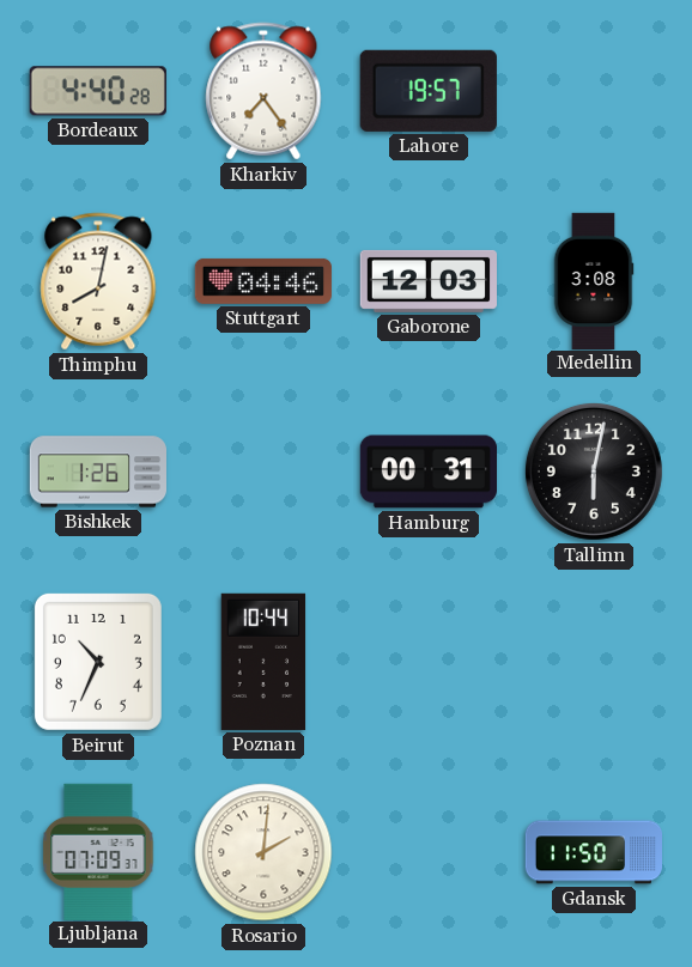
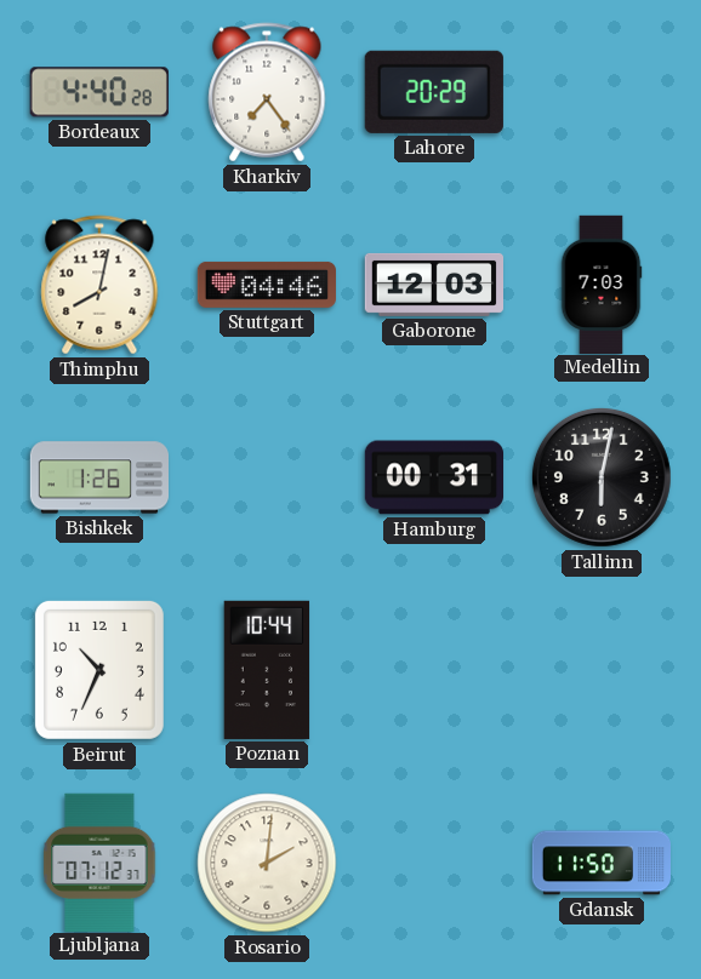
Lahore: 19:57 -> 20:29 (434, 92)
Medellin: 3:08 -> 7:03 (602, 284)
Ljubljana: 07:09 -> 07:12 (99, 861)
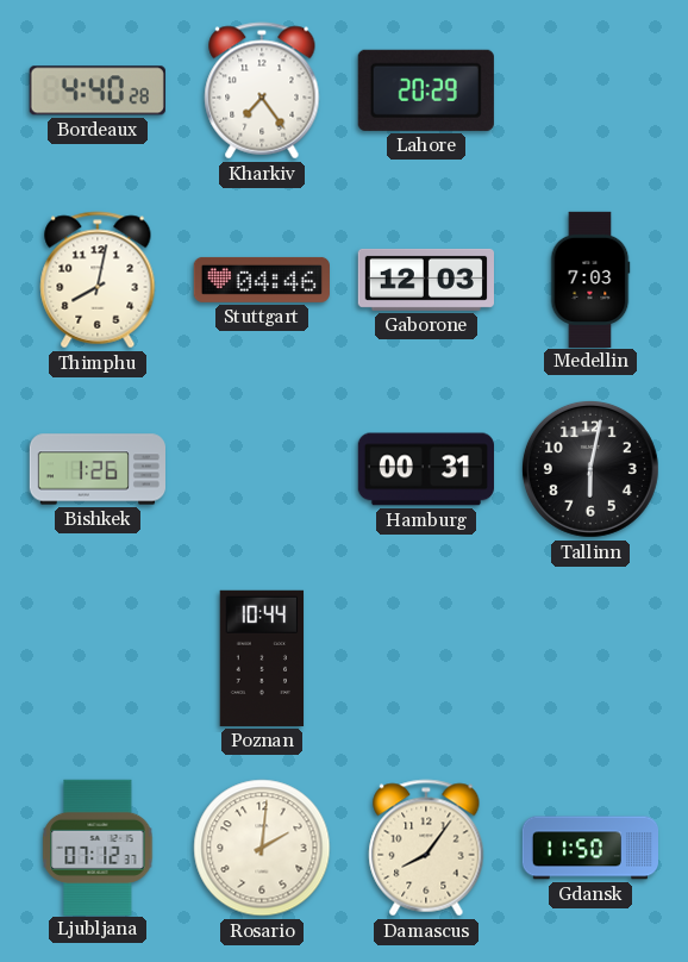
Beirut: 10:34 -> none (99, 670)
Damascus: none -> 8:06 (426, 848)
